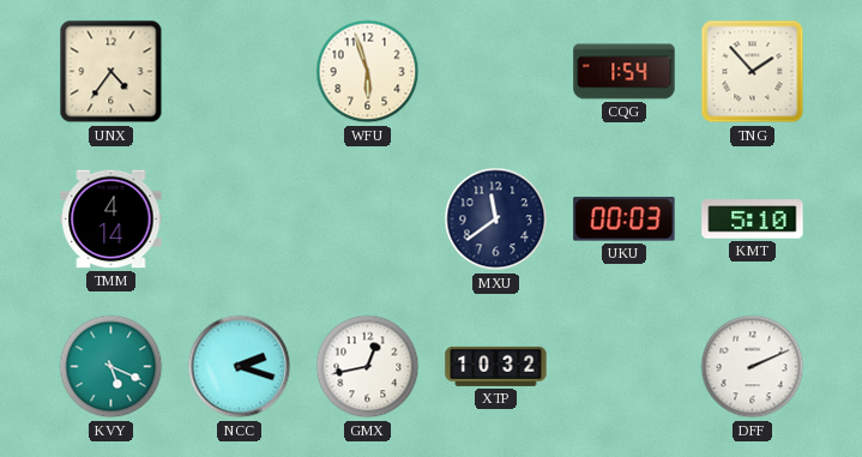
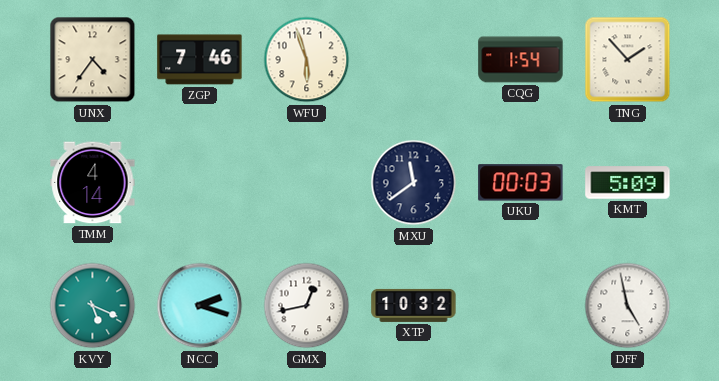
ZGP: none -> 7:46 (200, 60)
KMT: 5:10 -> 5:09 (628, 183)
DFF: 2:11 -> 4:58 (628, 306)
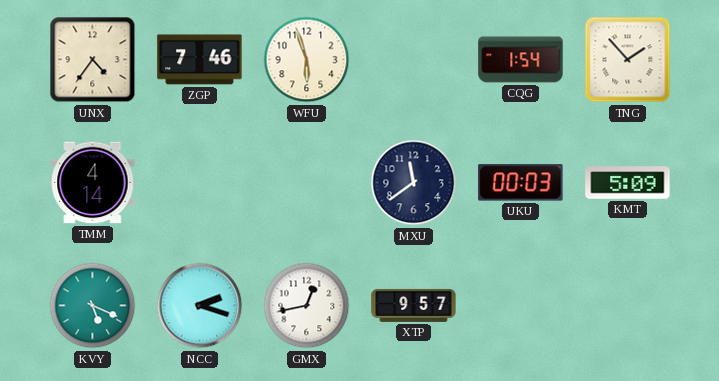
XTP: 10:32 -> 9:57 (414, 305)
DFF: 4:58 -> none (628, 306)
